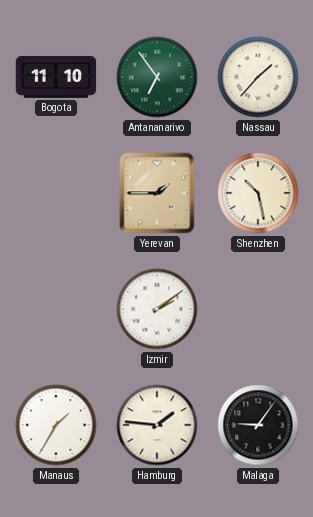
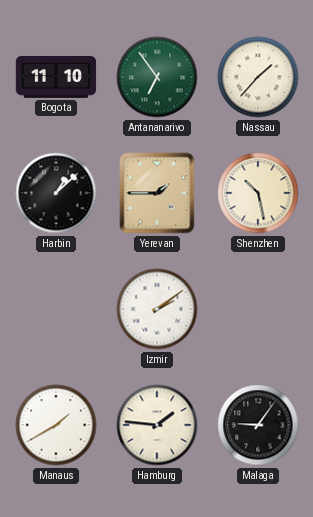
Harbin: none -> 1:08 (56, 193)
Manaus: 1:35 -> 1:40 (56, 425)
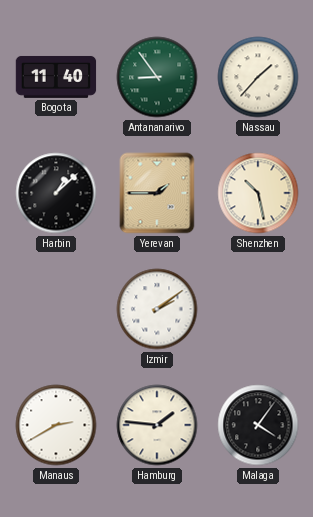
Bogota: 11:10 -> 11:40 (56, 77)
Antananarivo: 6:54 -> 8:54 (157, 77)
Manaus: 1:40 -> 2:40 (56, 425)
Malaga: 9:06 -> 4:06 (258, 425)
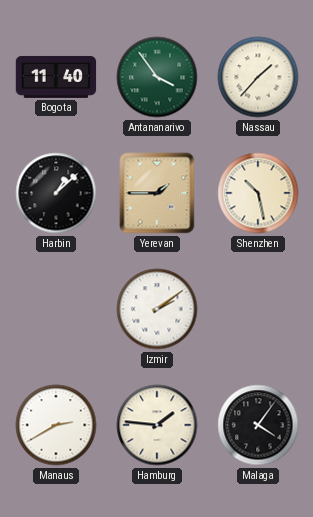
Antananarivo: 8:54 -> 3:54 (157, 77)
